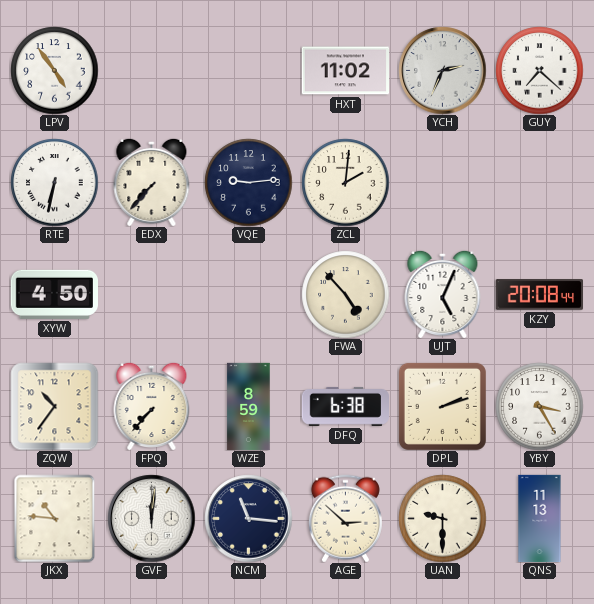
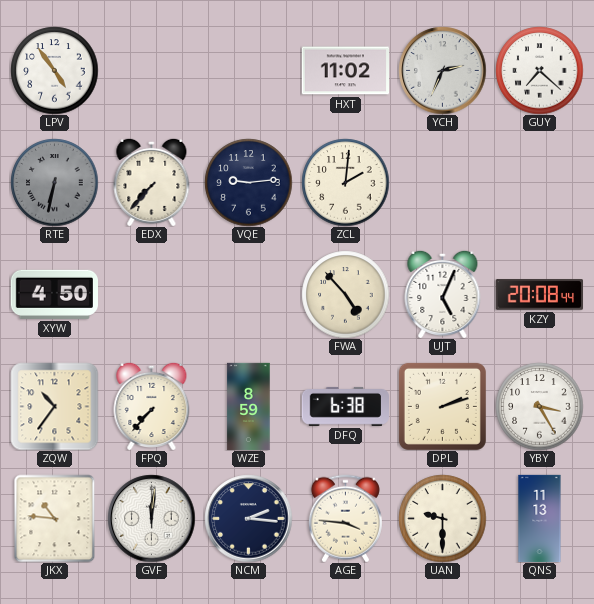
RTE dial: white -> grey (54, 182)
NCM: 11:16 -> 2:16 (248, 518)
AGE: 2:52 -> 3:46 (345, 518)
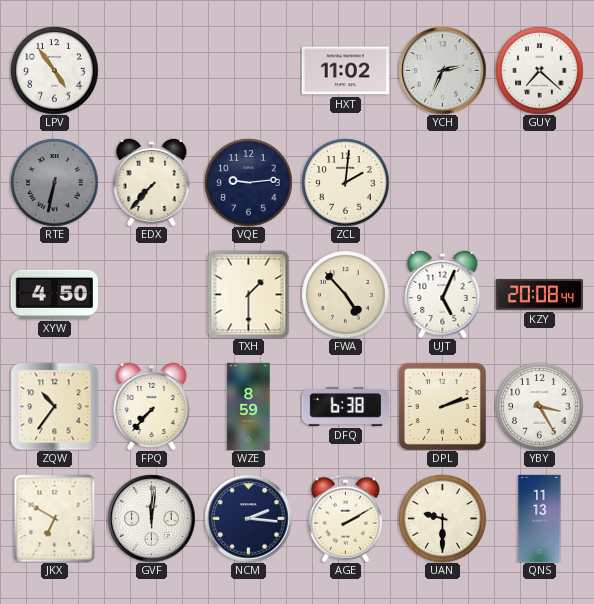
TXH: none -> 1:30 (249, 294)
JKX: 10:46 -> 6:50 (55, 518)
AGE: 3:46 -> 2:10 (345, 518)
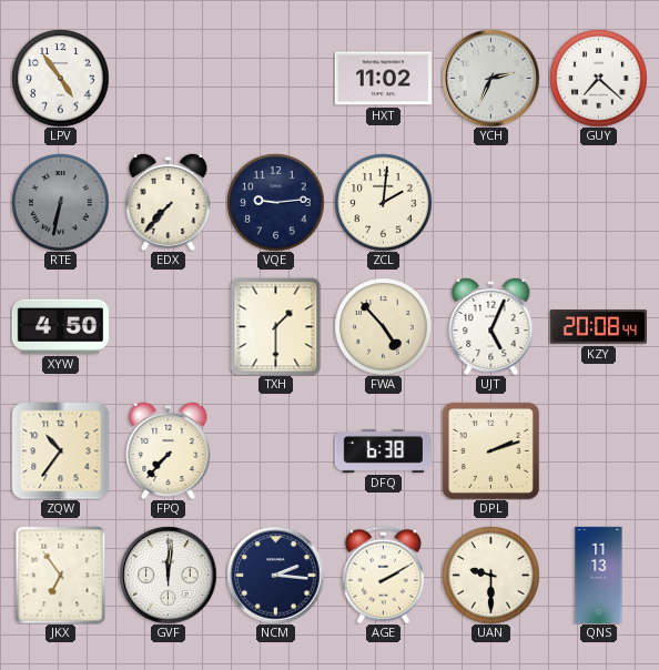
WZE: 8:59 -> none (249, 406)
YBY: 3:25 -> none (539, 406)
JKX: 6:50 -> 6:54 (61, 575)
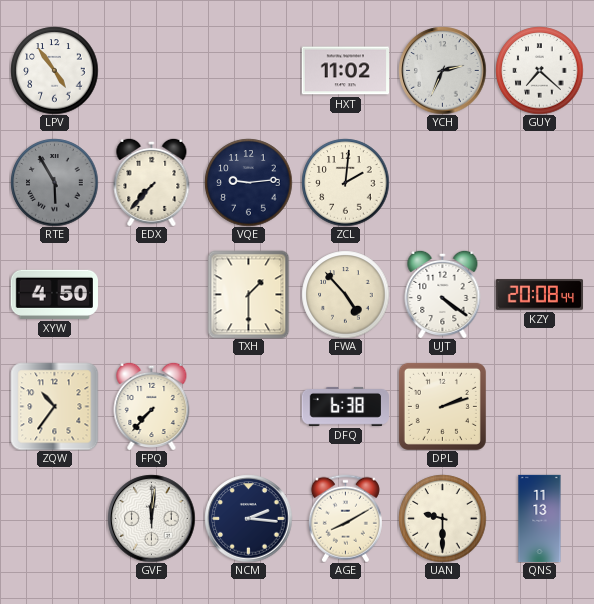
RTE: 6:32 -> 5:55 (54, 182)
UJT: 5:04 -> 4:21 (443, 294)
JKX: 6:54 -> none (61, 575)
AGE: 2:10 -> 8:10 (345, 518)
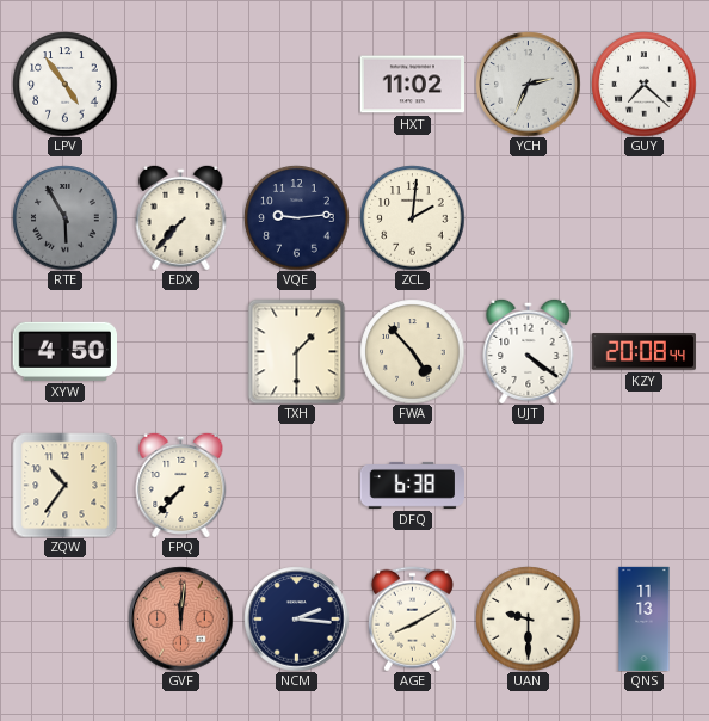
DPL: 2:12 -> none (442, 406)
GVF dial: white -> salmon (180, 618)
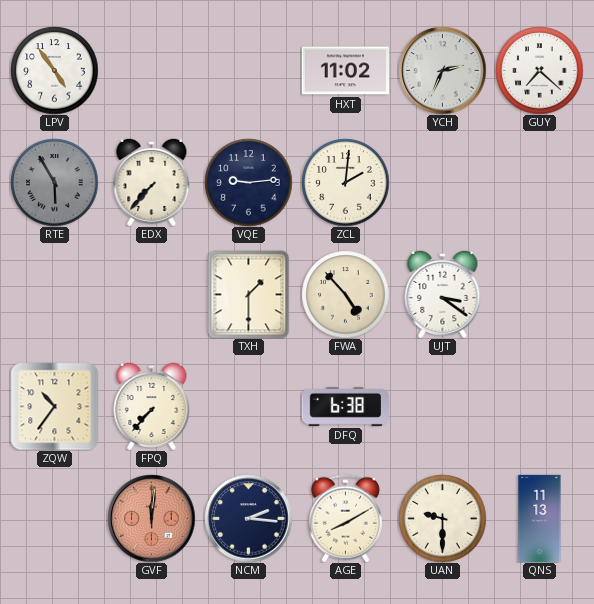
XYW: 4:50 -> none (64, 351)
UJT: 4:21 -> 3:21 (443, 294)
KZY: 20:08 -> none (643, 352)
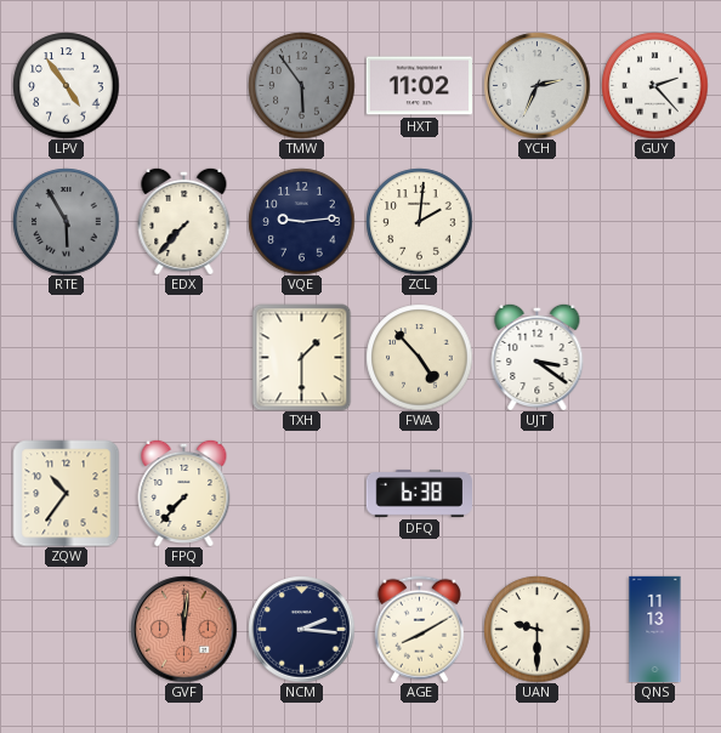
TMW: none -> 5:54 (301, 85)
GUY: 7:22 -> 2:23 (654, 85)
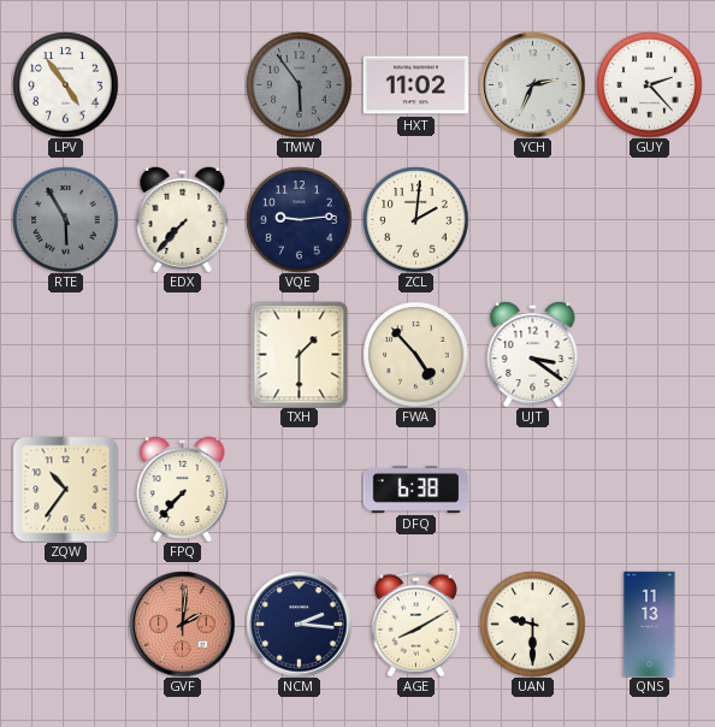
GVF: 12:01 -> 2:01 (182, 623)
